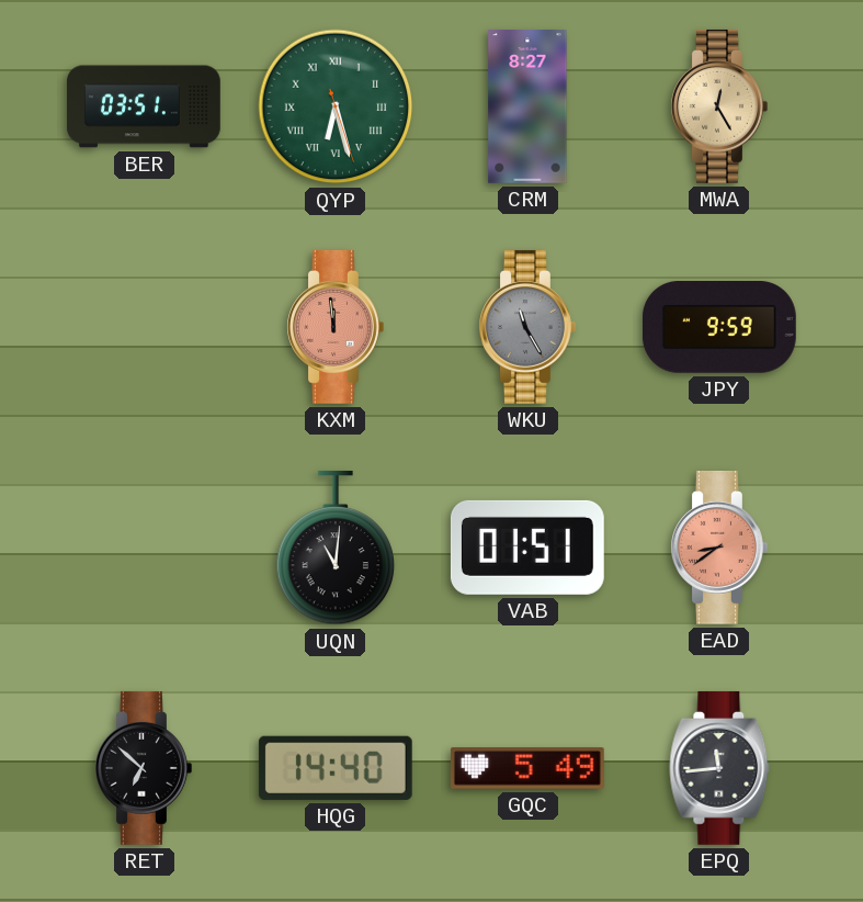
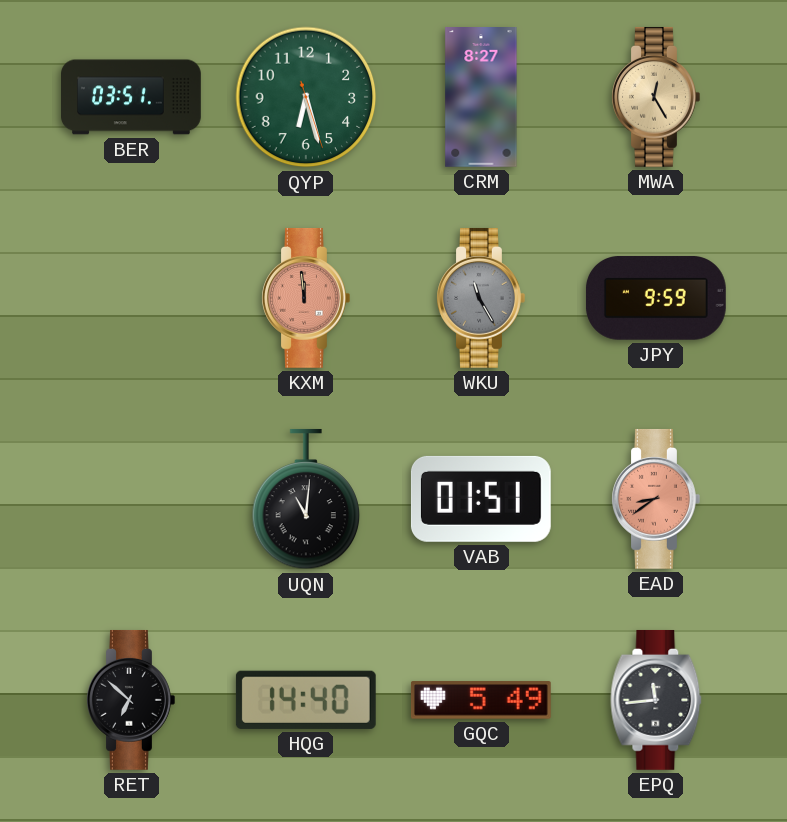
QYP numerals: Roman -> Arabic (306, 97)
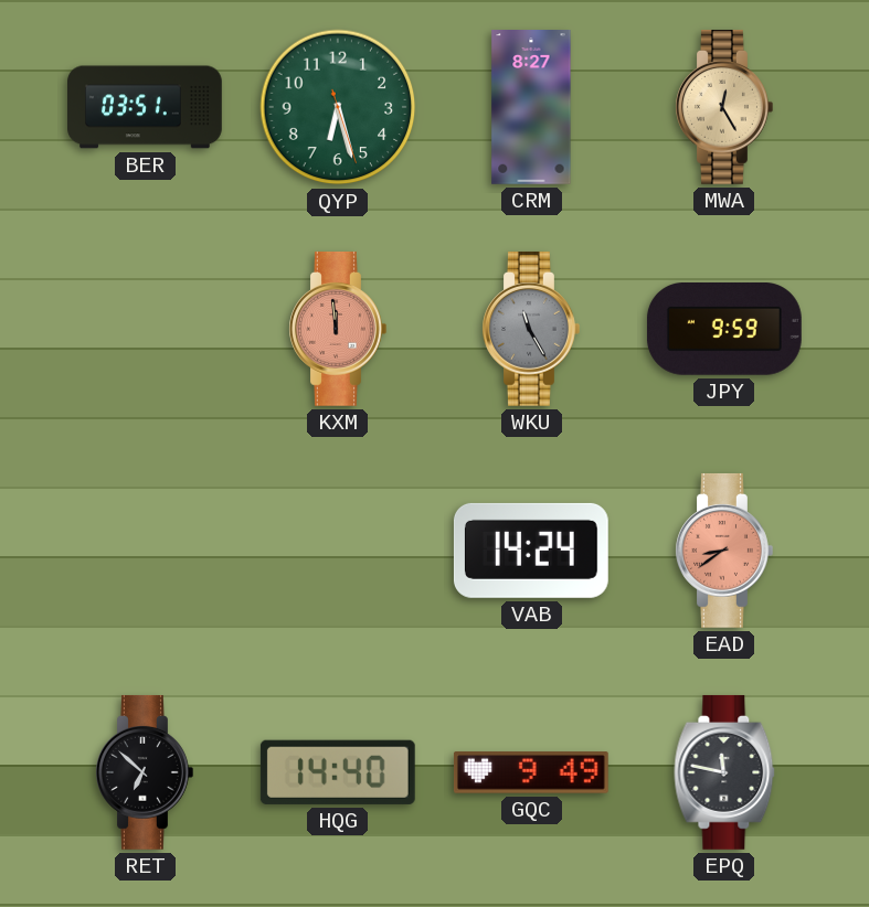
UQN: 11:01 -> none (306, 499)
VAB: 01:51 -> 14:24 (531, 551)
GQC: 5:49 -> 9:49 (531, 772)
EPQ: 11:44 -> 11:47 (724, 772)
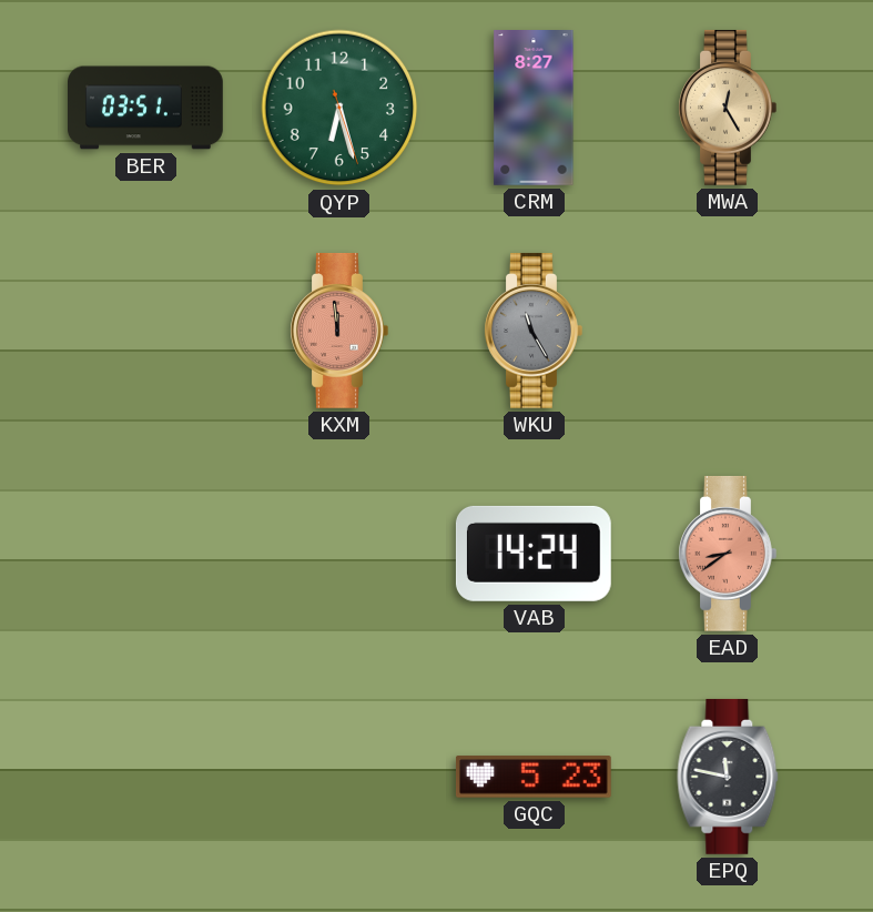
JPY: 9:59 -> none (724, 330)
RET: 6:52 -> none (145, 772)
HQG: 14:40 -> none (338, 772)
GQC: 9:49 -> 5:23 (534, 777)
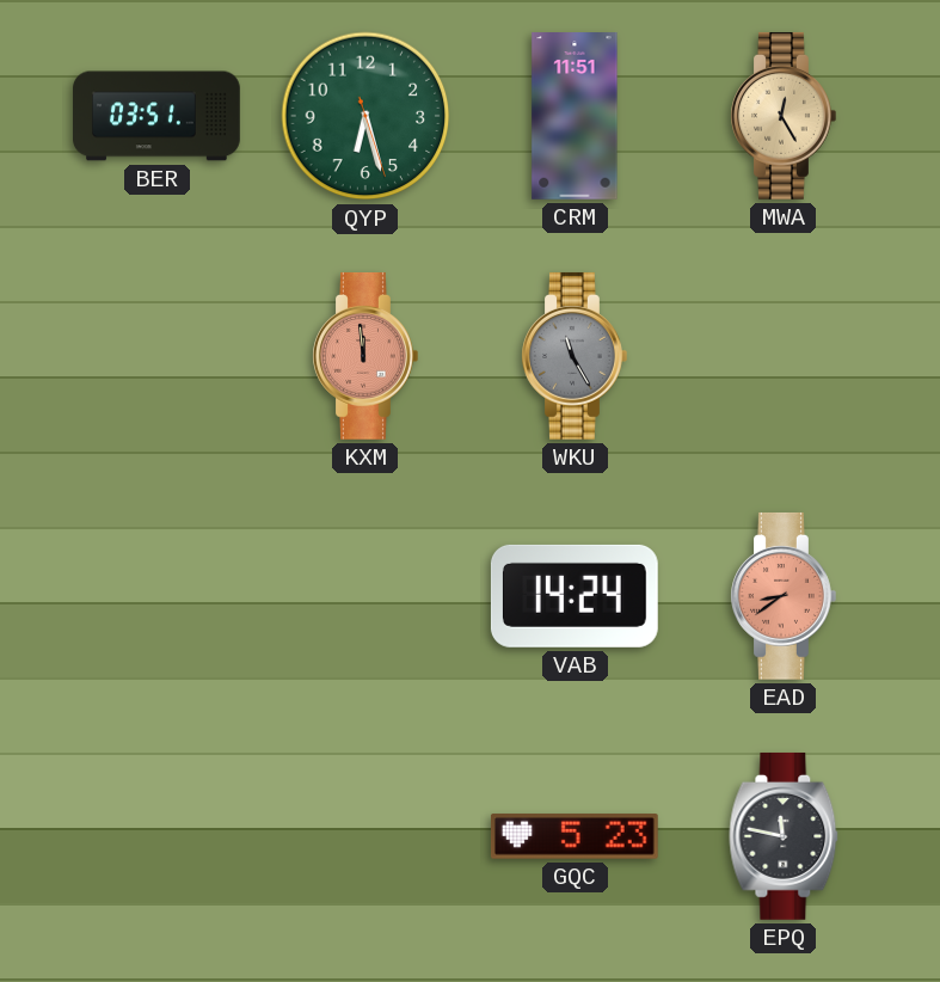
CRM: 8:27 -> 11:51 (575, 117)
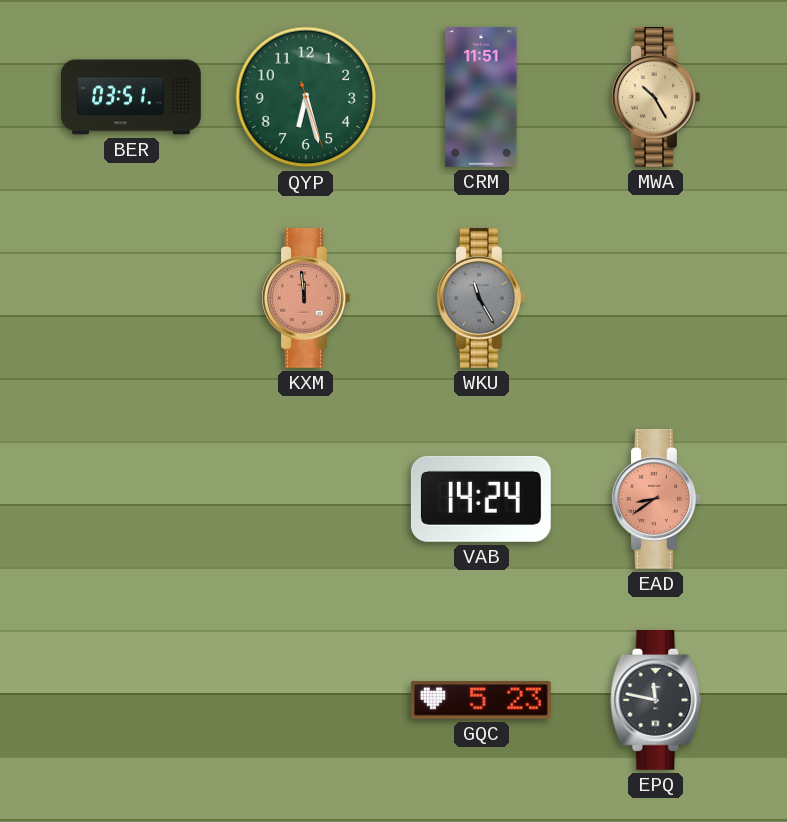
MWA: 12:25 -> 10:25 (656, 97)
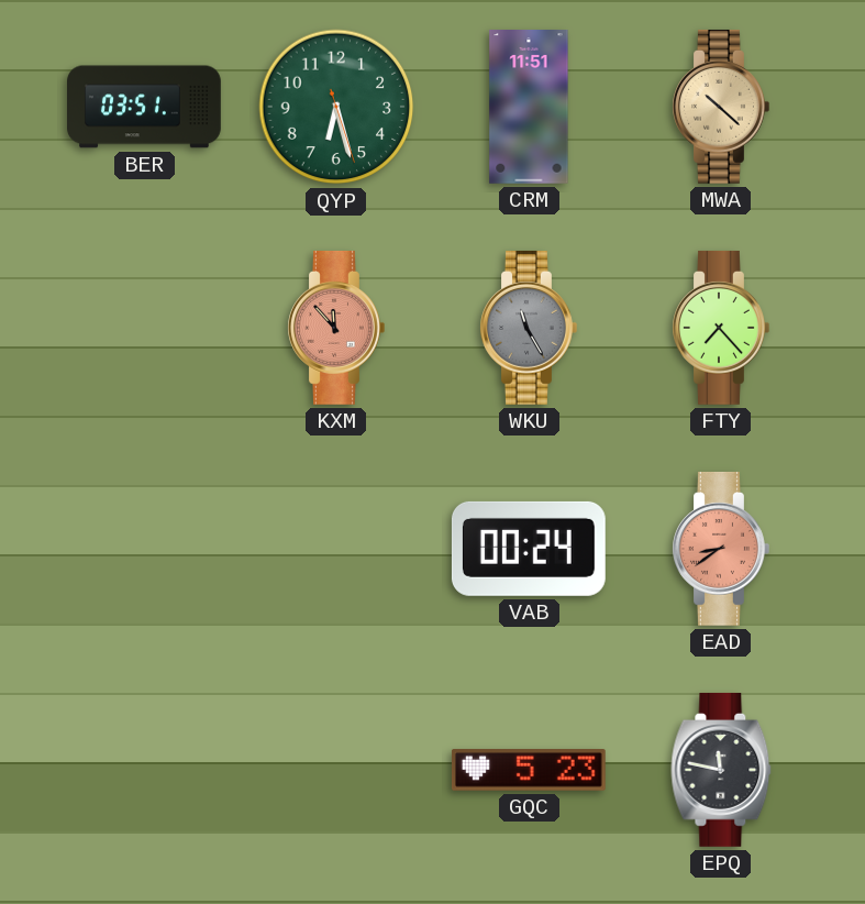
MWA: 10:25 -> 10:22 (721, 107)
KXM: 11:59 -> 11:53 (336, 328)
FTY: none -> 7:23 (721, 328)
VAB: 14:24 -> 00:24 (529, 549)
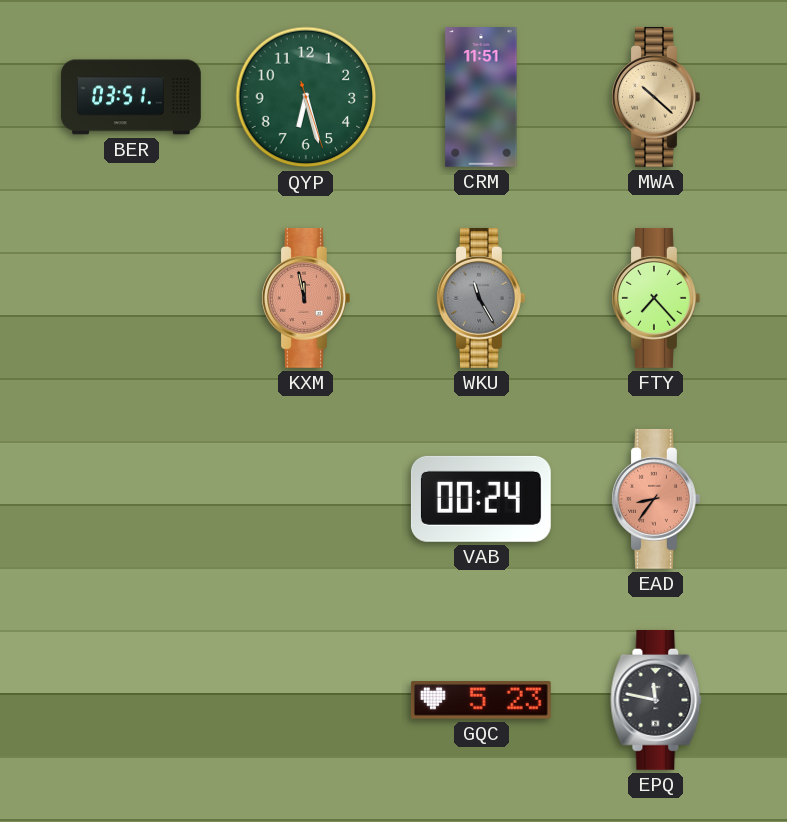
KXM: 11:53 -> 11:58 (306, 298)
EAD: 8:39 -> 8:36 (656, 499)
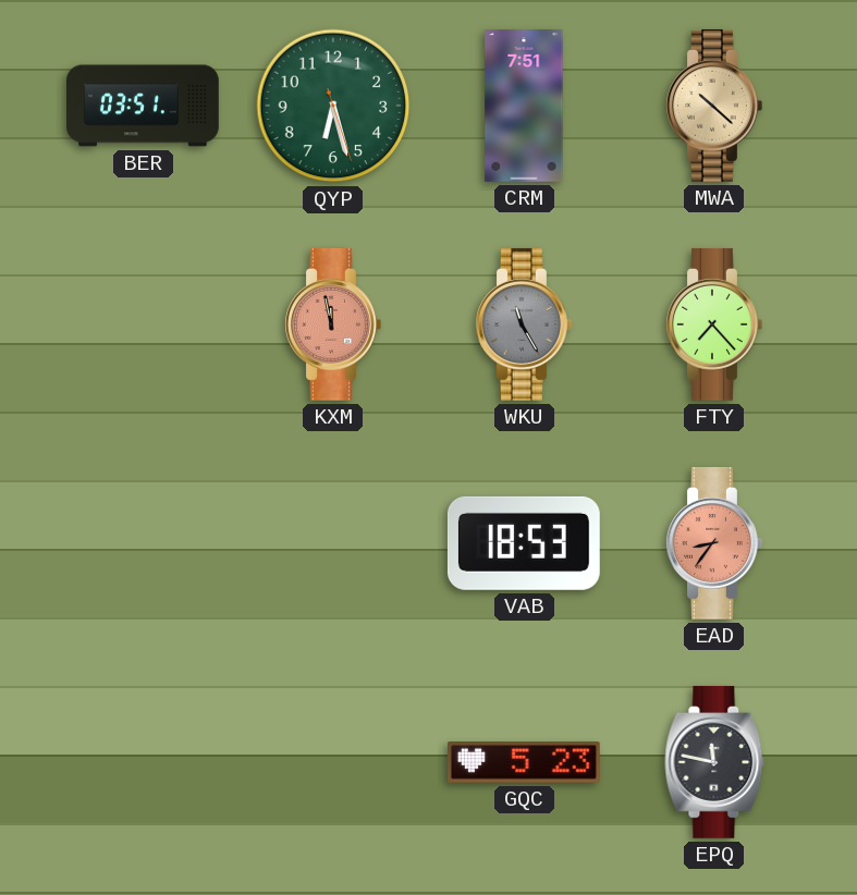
CRM: 11:51 -> 7:51 (524, 107)
VAB: 00:24 -> 18:53 (524, 543)
